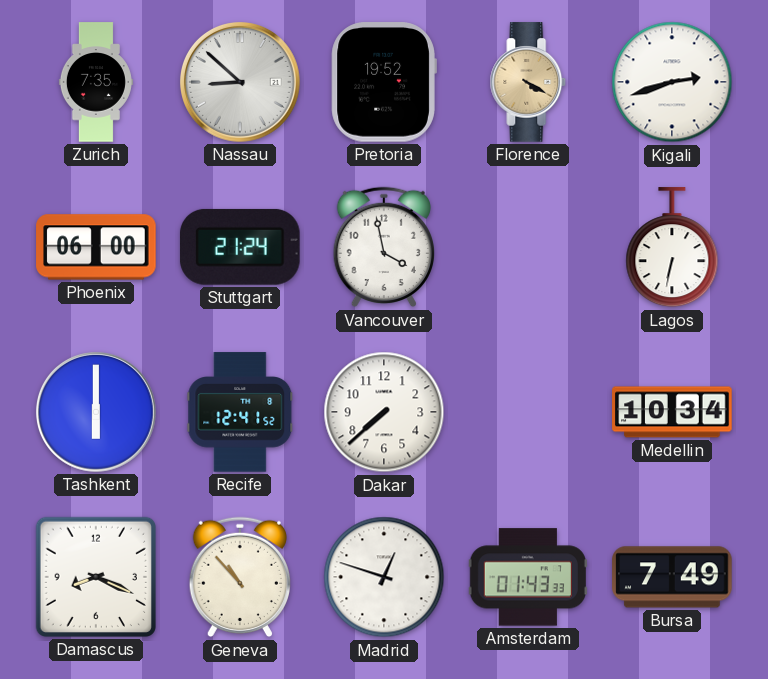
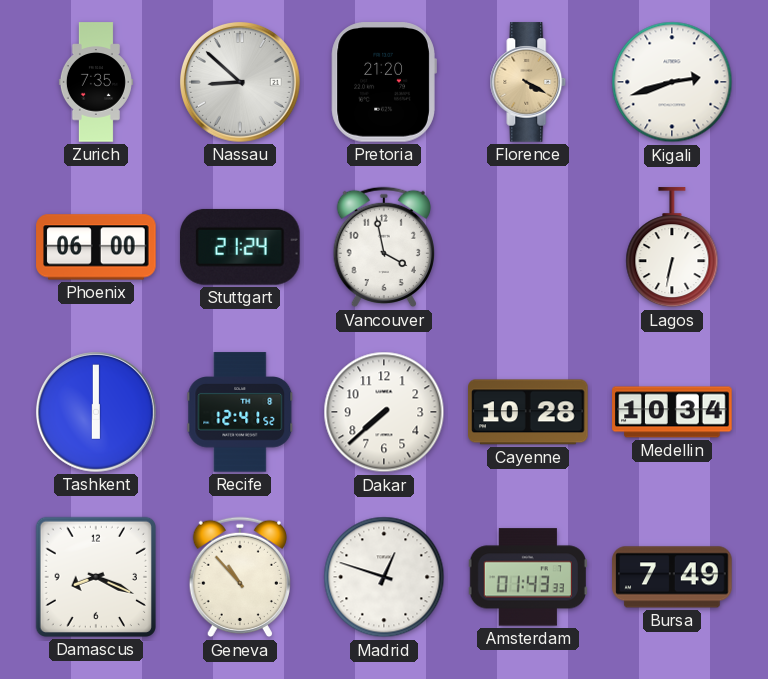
Pretoria: 19:52 -> 21:20 (384, 82)
Cayenne: none -> 10:28 (528, 412)
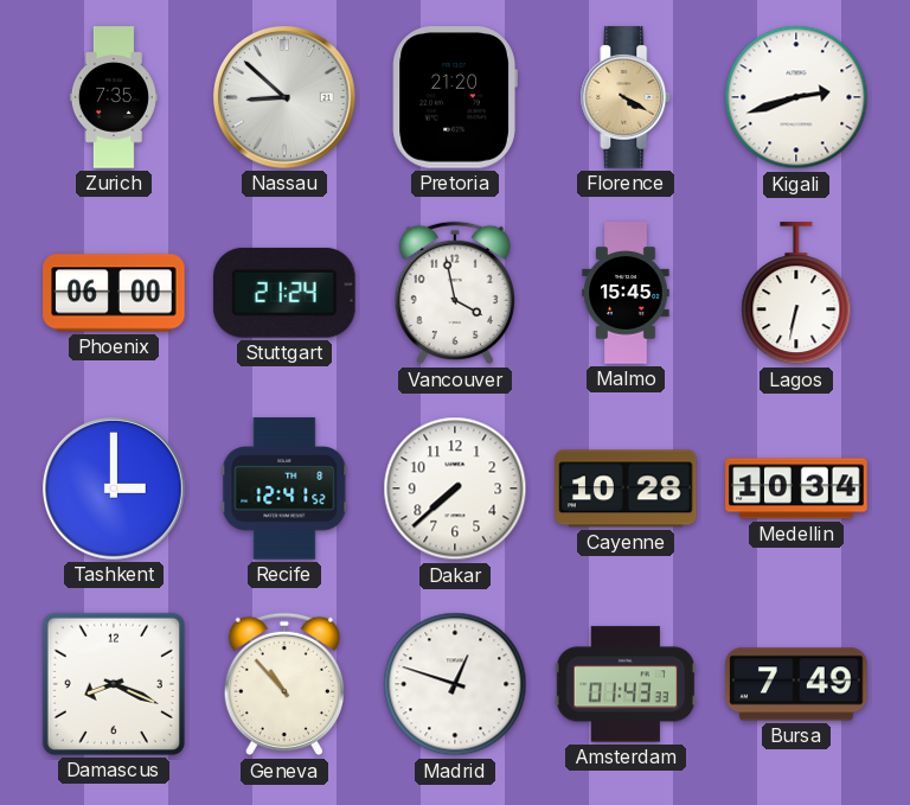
Malmo: none -> 15:45 (626, 293)
Tashkent: 6:00 -> 3:00 (114, 488)
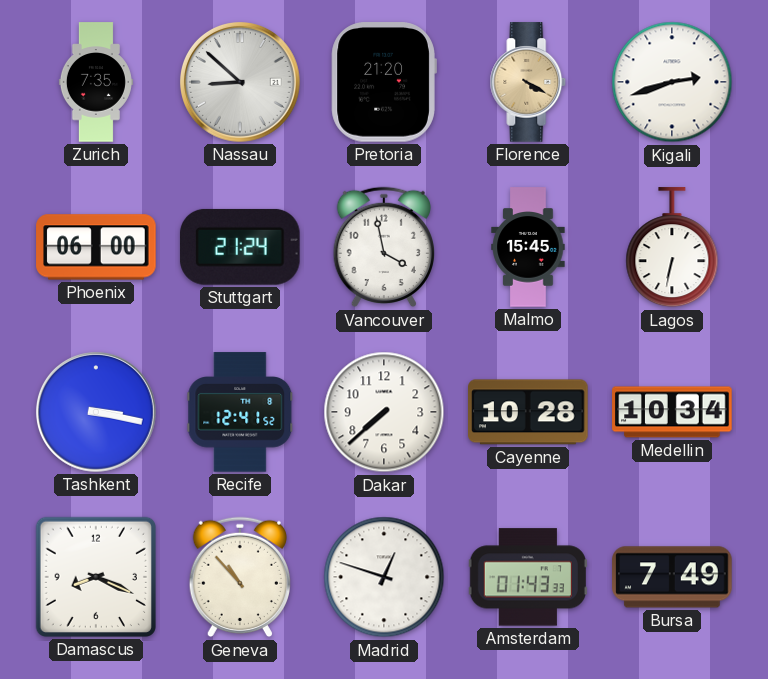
Tashkent: 3:00 -> 3:17 (96, 412)
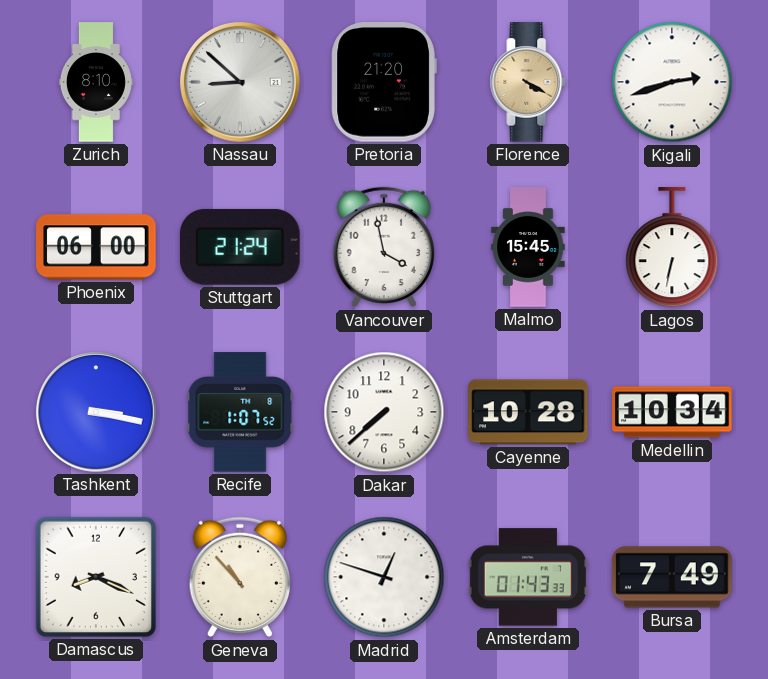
Zurich: 7:35 -> 8:10 (96, 82)
Recife: 12:41 -> 1:07 (240, 412)
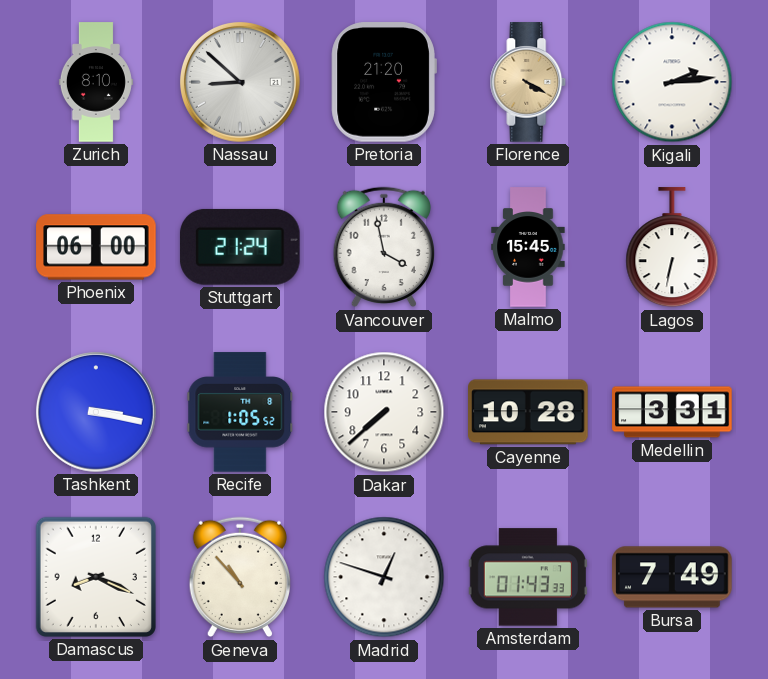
Kigali: 2:42 -> 2:14 (672, 82)
Recife: 1:07 -> 1:05 (240, 412)
Medellin: 10:34 -> 3:31 (672, 412)
